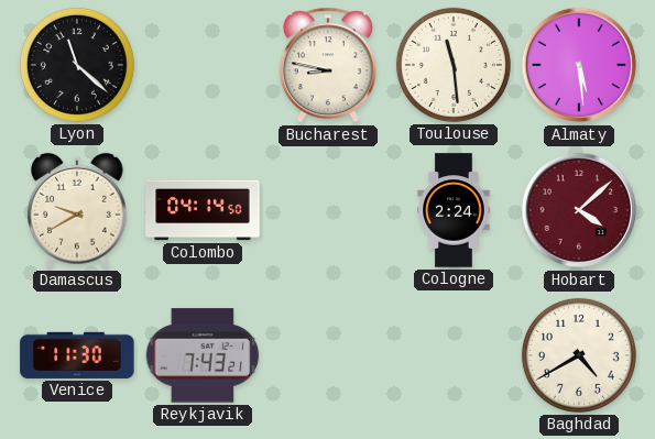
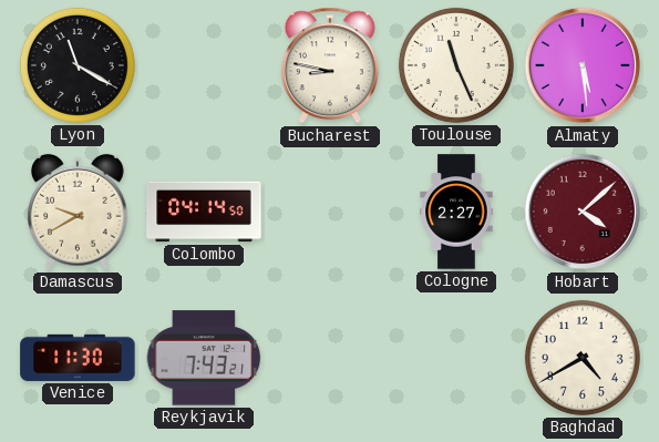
Lyon: 11:22 -> 11:20 (78, 65)
Toulouse: 11:29 -> 11:26 (456, 65)
Cologne: 2:24 -> 2:27 (456, 212)
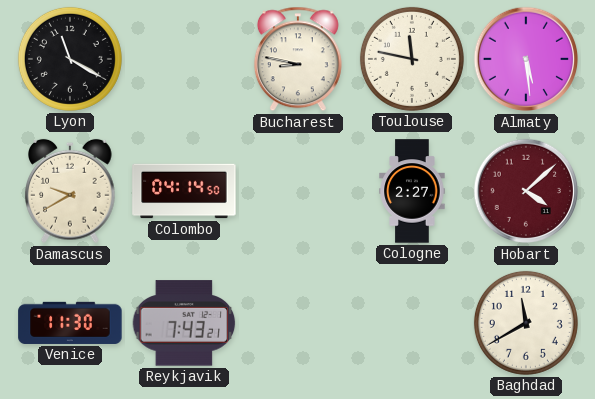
Toulouse: 11:26 -> 11:47 (412, 59)
Baghdad: 4:40 -> 11:40 (526, 323)
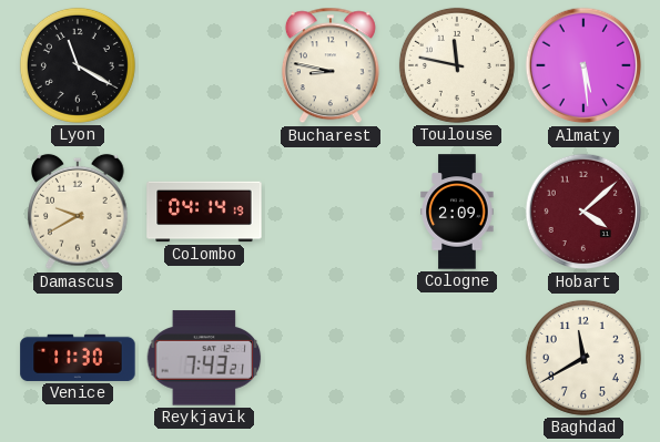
Colombo: 04:14:50 -> 04:14:19 (204, 212)
Cologne: 2:27 -> 2:09 (457, 212)
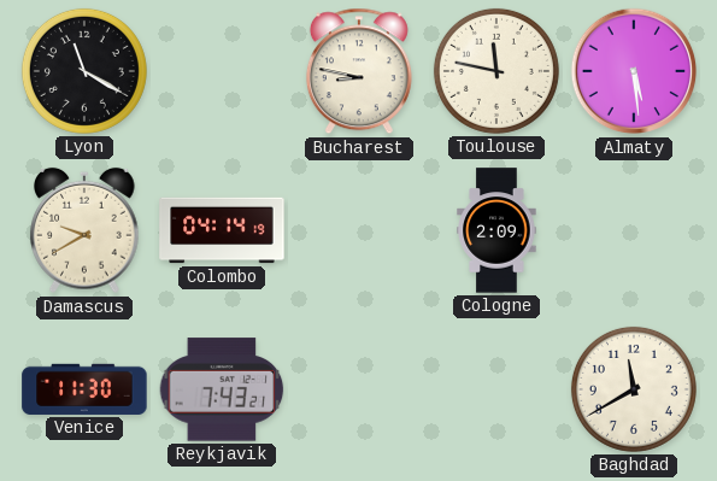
Hobart: 4:08 -> none (583, 212)
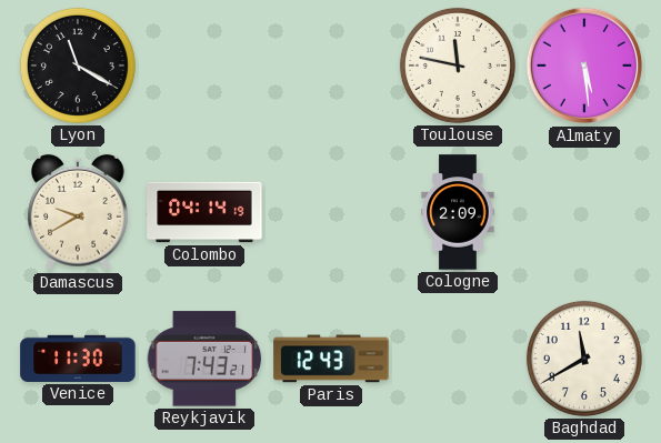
Bucharest: 8:47 -> none (359, 71)
Paris: none -> 12:43 (331, 359)
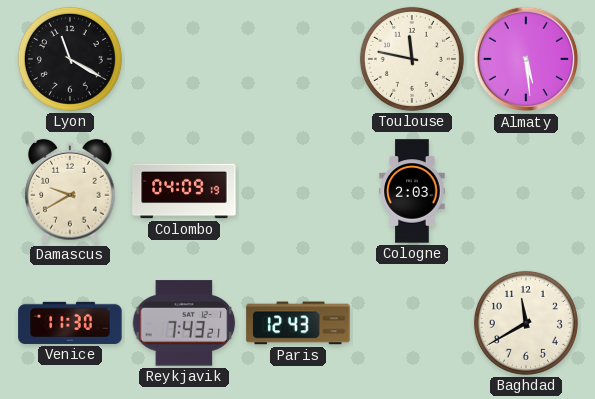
Colombo: 04:14 -> 04:09 (184, 191)
Cologne: 2:09 -> 2:03 (412, 191)
